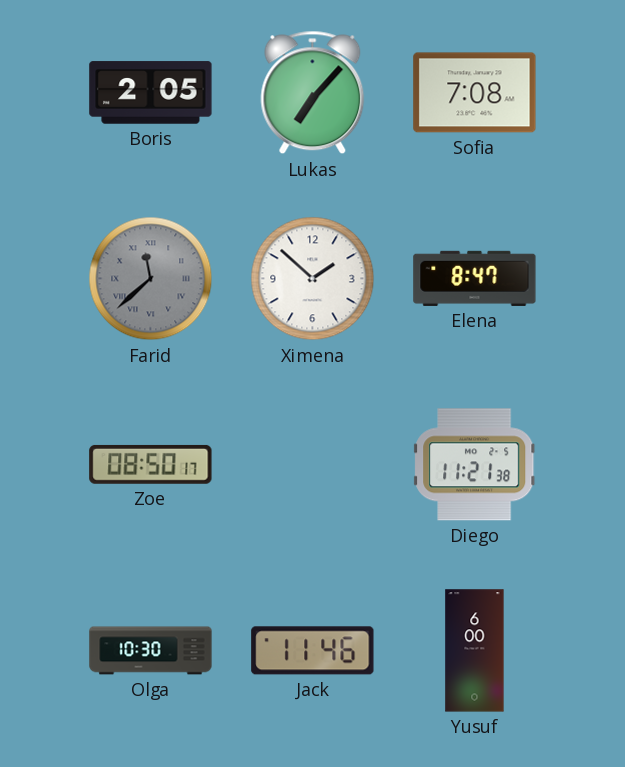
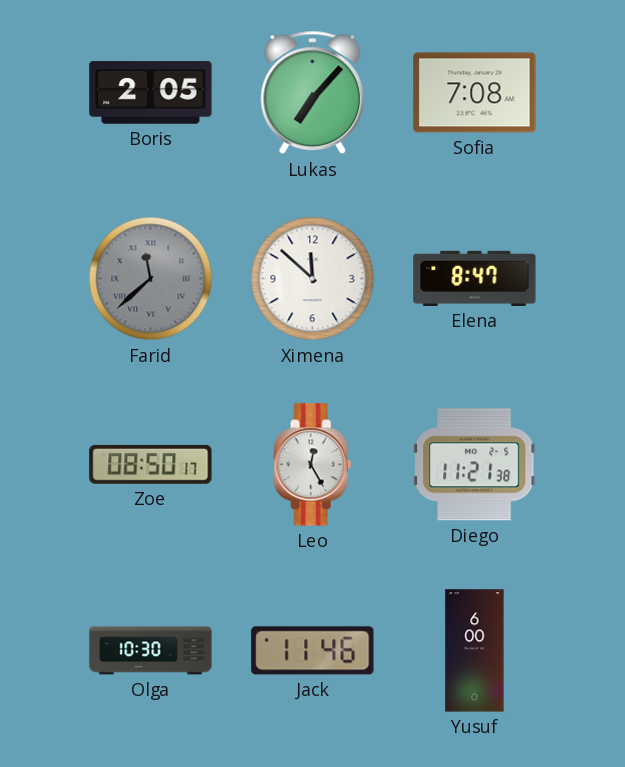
Ximena: 1:52 -> 11:52 (313, 279)
Leo: none -> 12:25 (313, 465)
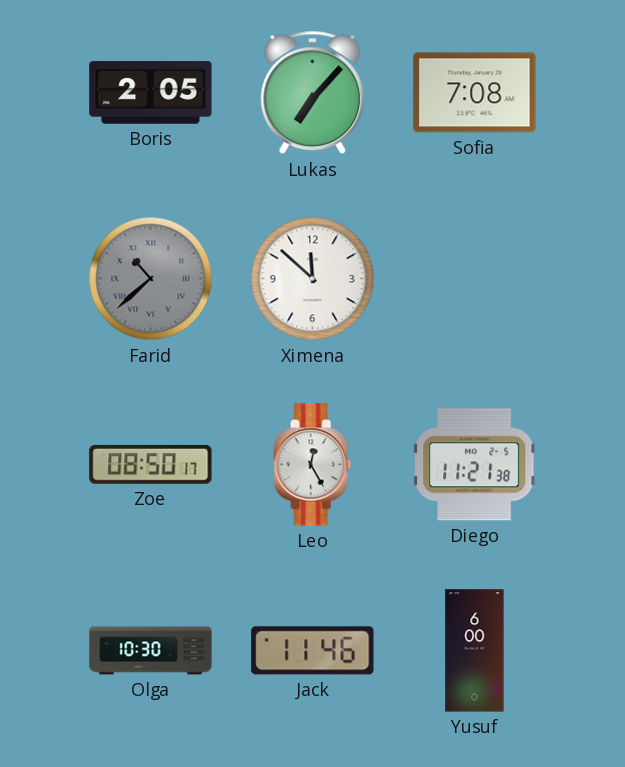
Farid: 11:38 -> 10:38 (151, 279)
Elena: 8:47 -> none (475, 278)
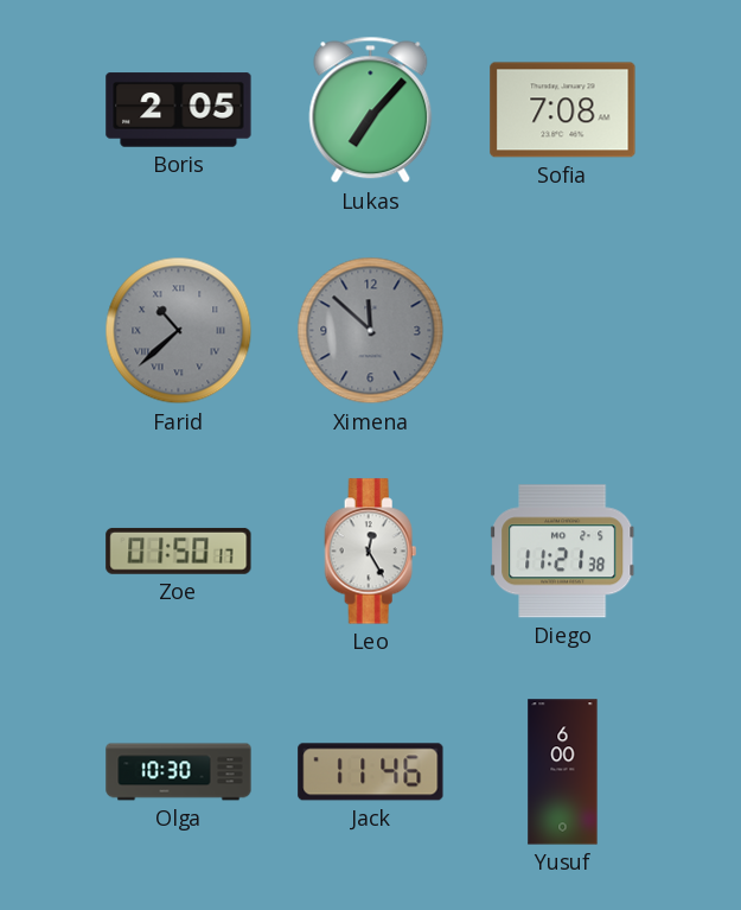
Ximena dial: white -> grey (371, 331)
Zoe: 08:50 -> 01:50 (179, 551)
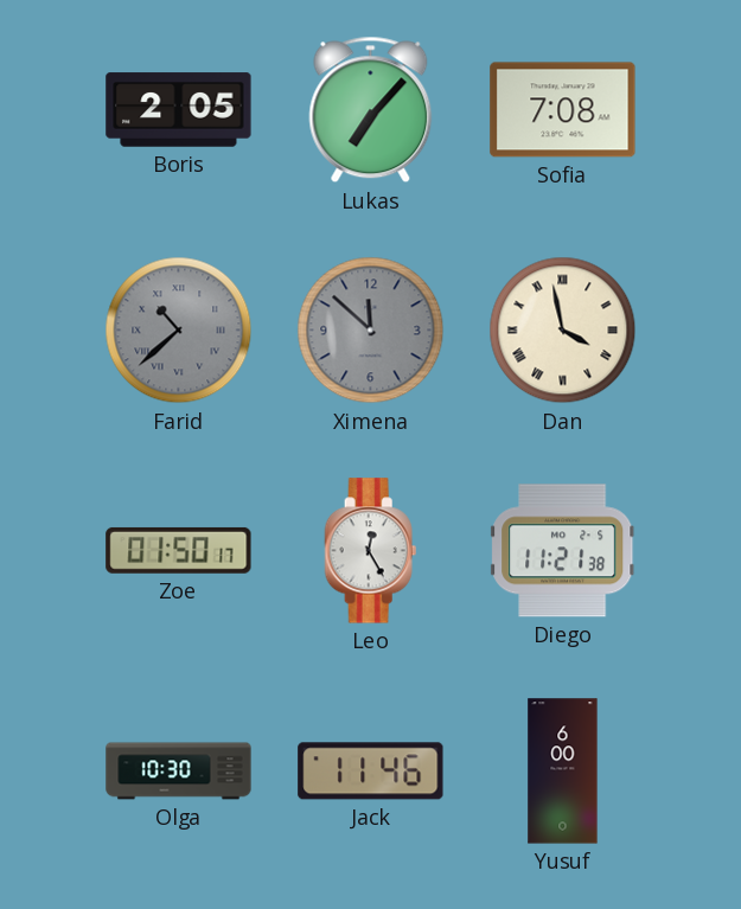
Dan: none -> 3:58 (563, 331)
